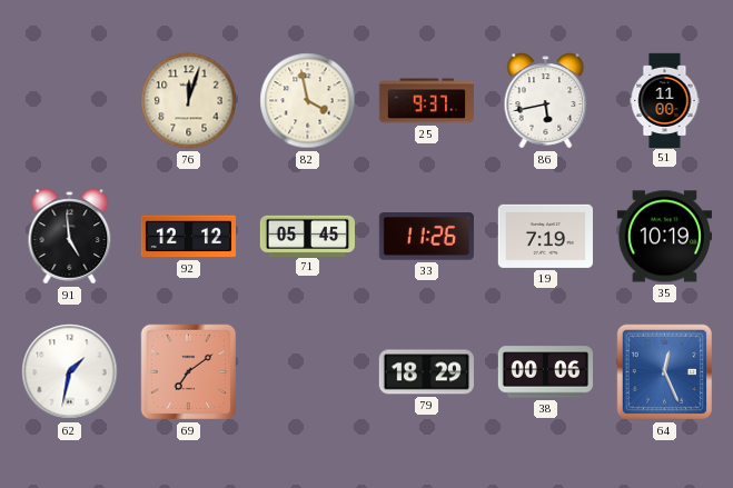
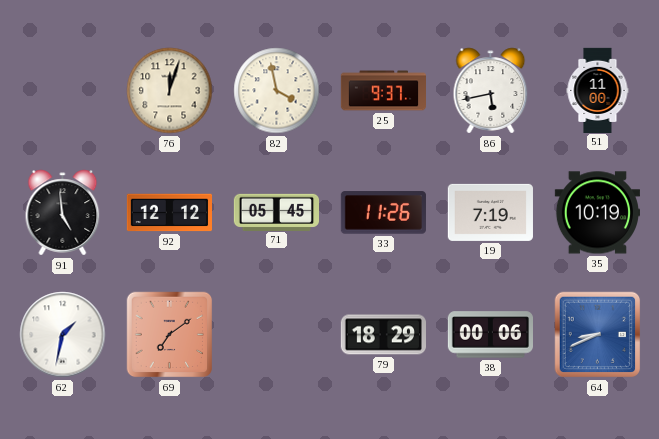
64: 12:26 -> 8:41 (598, 335)
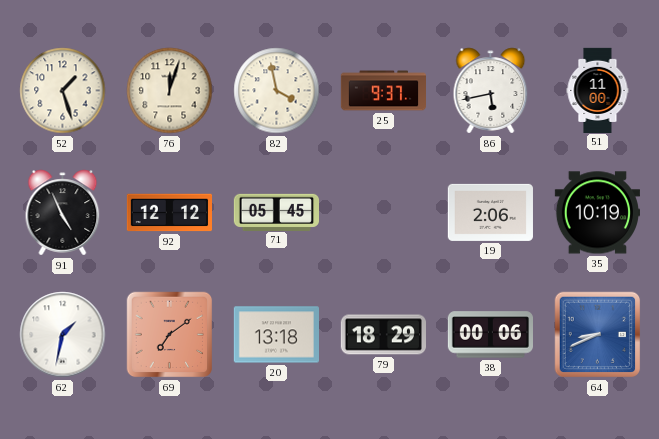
52: none -> 1:27 (63, 91)
91: 4:59 -> 4:56 (63, 213)
33: 11:26 -> none (383, 213)
19: 7:19 -> 2:06 (490, 212)
20: none -> 13:18 (276, 335)
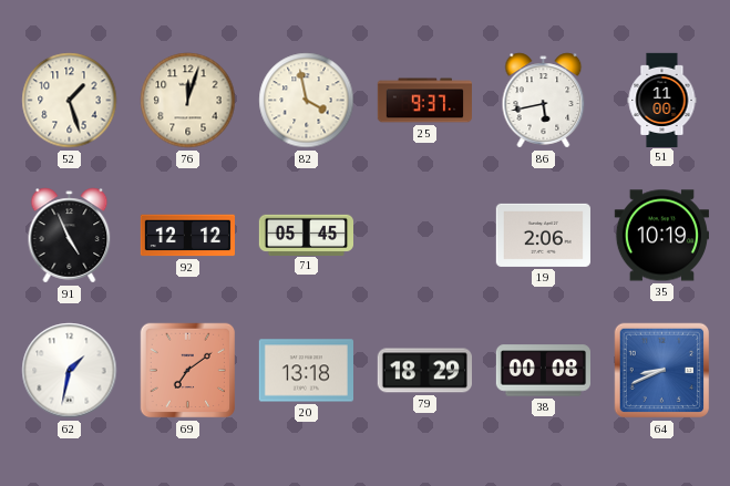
38: 00:06 -> 00:08 (543, 371)
